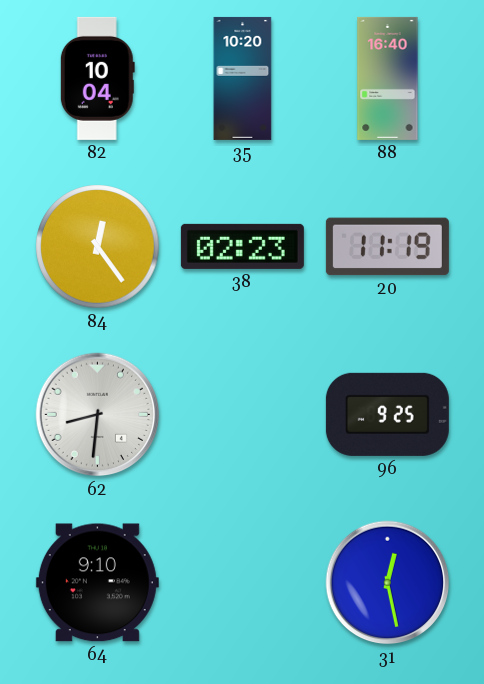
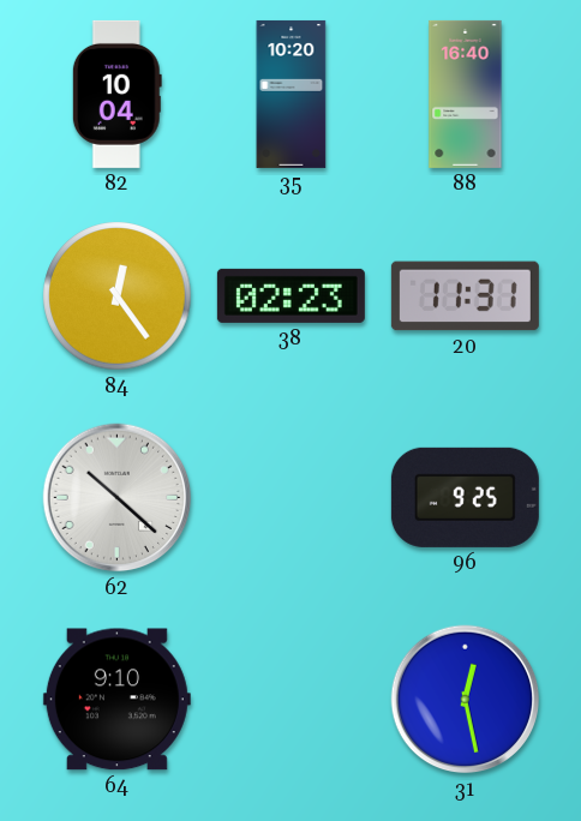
20: 11:19 -> 11:31 (465, 296)
62: 8:31 -> 10:22 (118, 498)
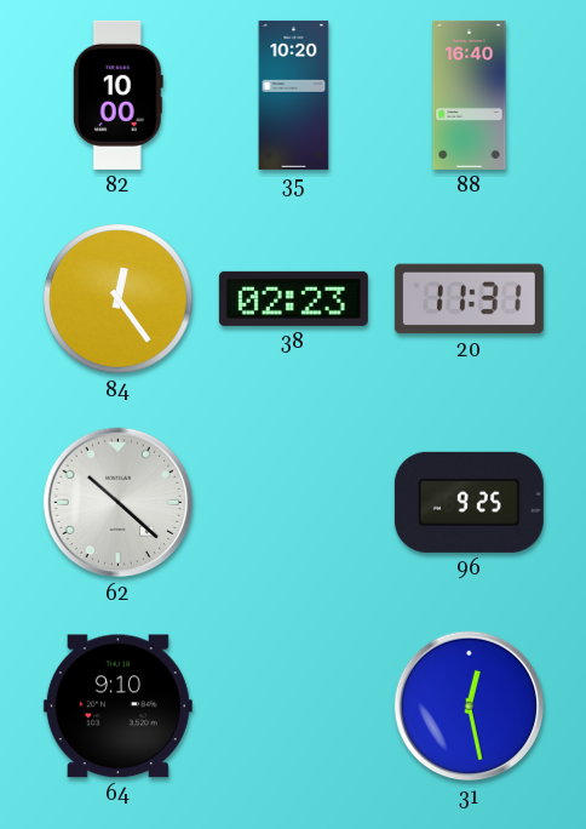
82: 10:04 -> 10:00 (117, 95)
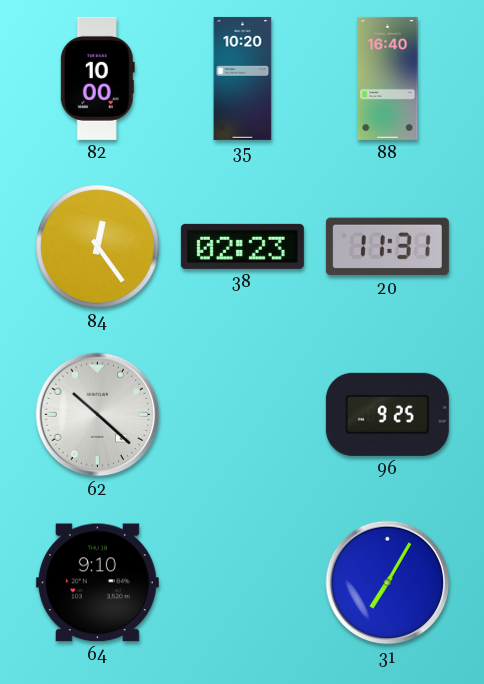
31: 12:28 -> 7:05 (388, 583)
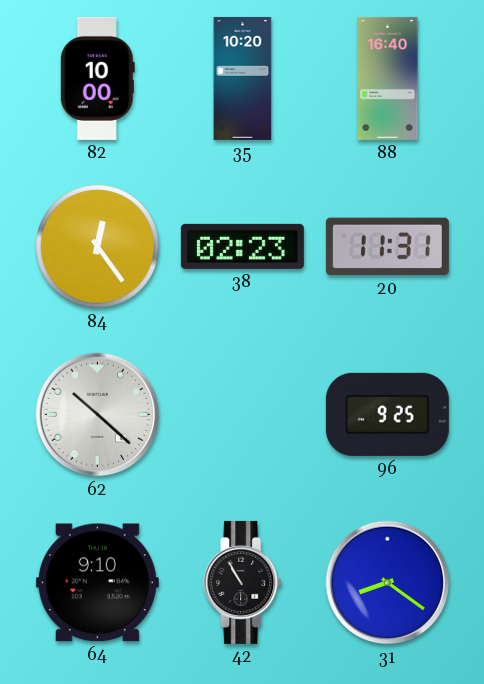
42: none -> 10:55 (243, 582)
31: 7:05 -> 8:21 (388, 583)
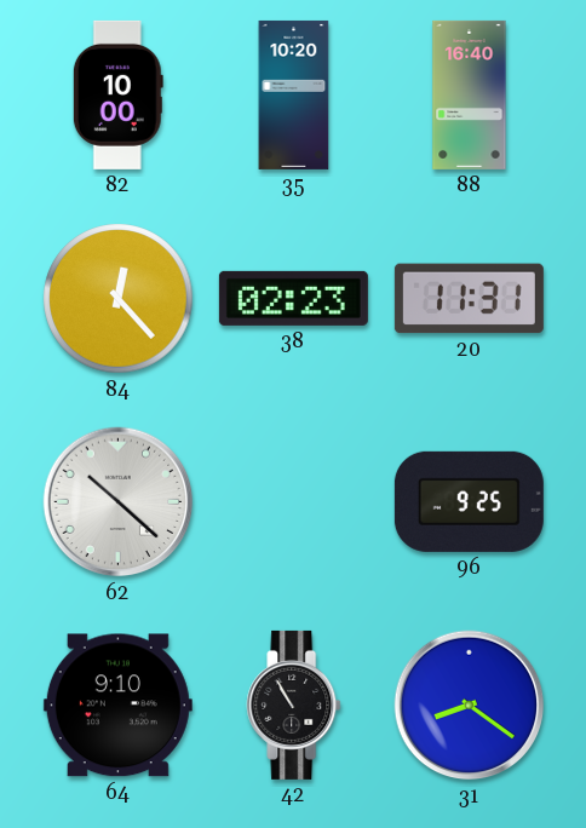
84: 12:24 -> 12:23 (119, 299)
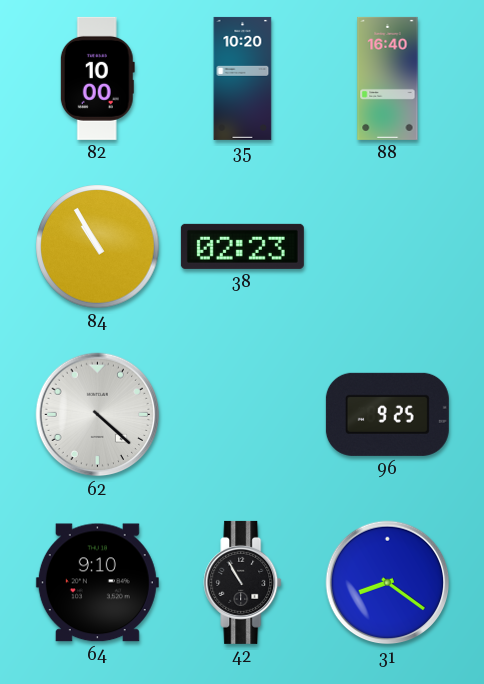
84: 12:23 -> 10:55 (98, 247)
20: 11:31 -> none (469, 299)
62: 10:22 -> 4:22 (98, 415)
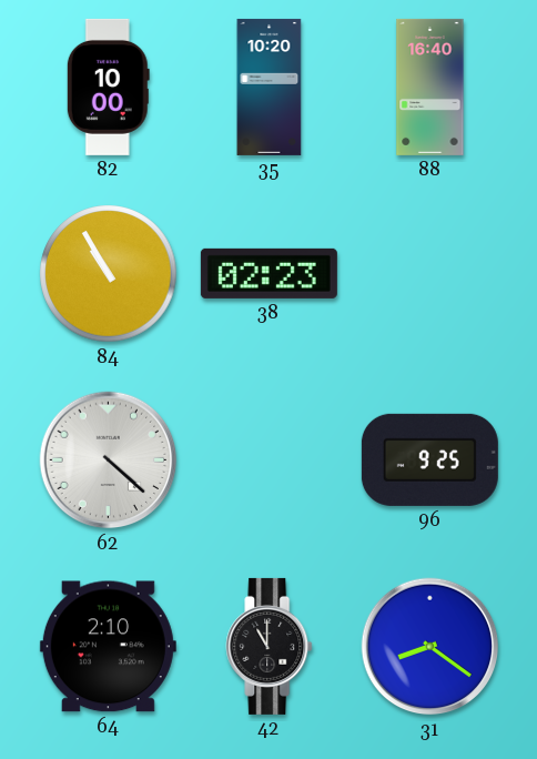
64: 9:10 -> 2:10 (108, 647)
42: 10:55 -> 11:00 (270, 646)
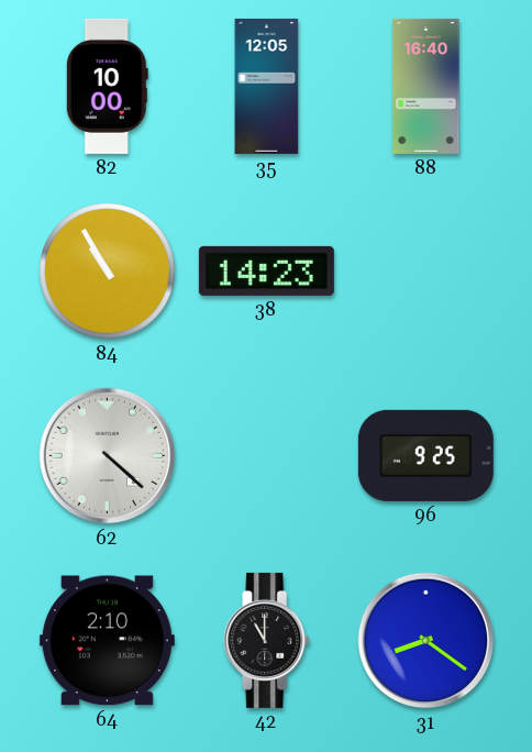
35: 10:20 -> 12:05 (267, 86)
38: 02:23 -> 14:23 (266, 270)
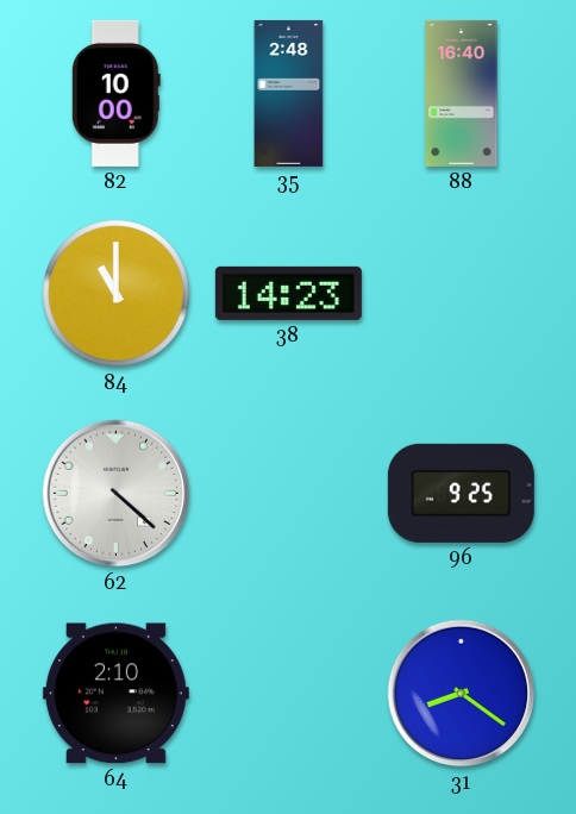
35: 12:05 -> 2:48 (289, 93)
84: 10:55 -> 11:00 (117, 294)
42: 11:00 -> none (267, 640)
